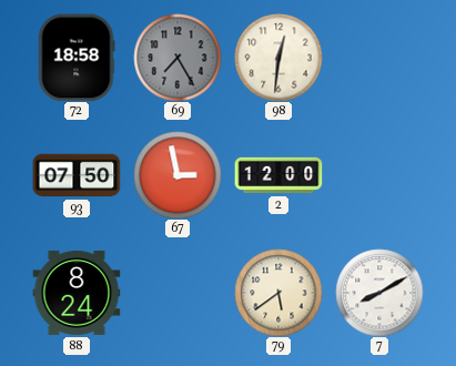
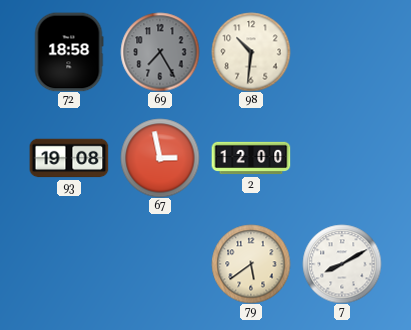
98: 12:31 -> 10:31 (251, 52)
93: 07:50 -> 19:08 (69, 158)
88: 8:24 -> none (77, 293)
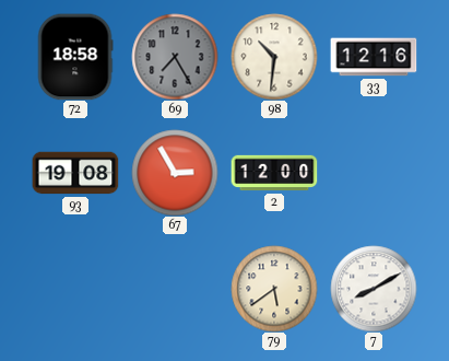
33: none -> 12:16 (374, 57)
67: 2:58 -> 2:55 (175, 173)
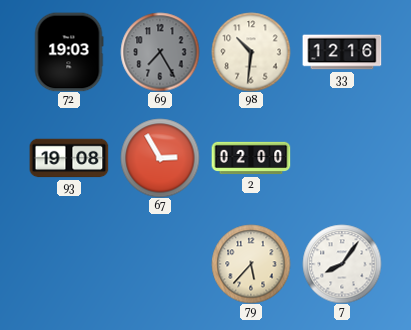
72: 18:58 -> 19:03 (69, 52)
2: 12:00 -> 02:00 (251, 158)
79: 5:39 -> 5:37 (251, 264)
7: 8:10 -> 8:06 (342, 264)
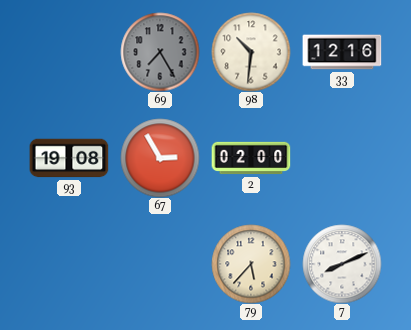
72: 19:03 -> none (69, 52)
7: 8:06 -> 8:11 (342, 264)
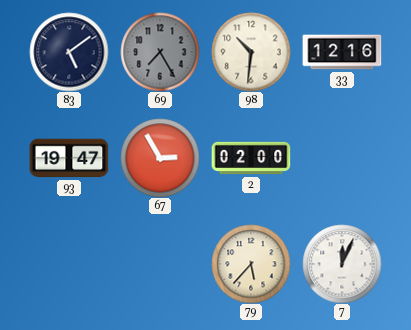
83: none -> 5:09 (69, 52)
93: 19:08 -> 19:47 (69, 158)
7: 8:11 -> 12:04 (342, 264)
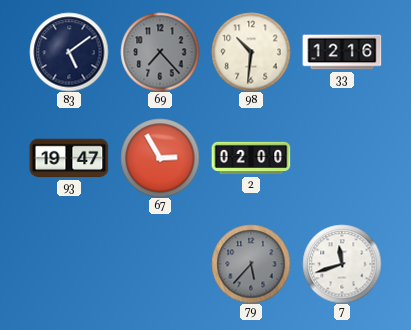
69: 7:25 -> 7:23 (160, 52)
79 dial: cream -> grey (251, 264)
7: 12:04 -> 11:42 (342, 264)
